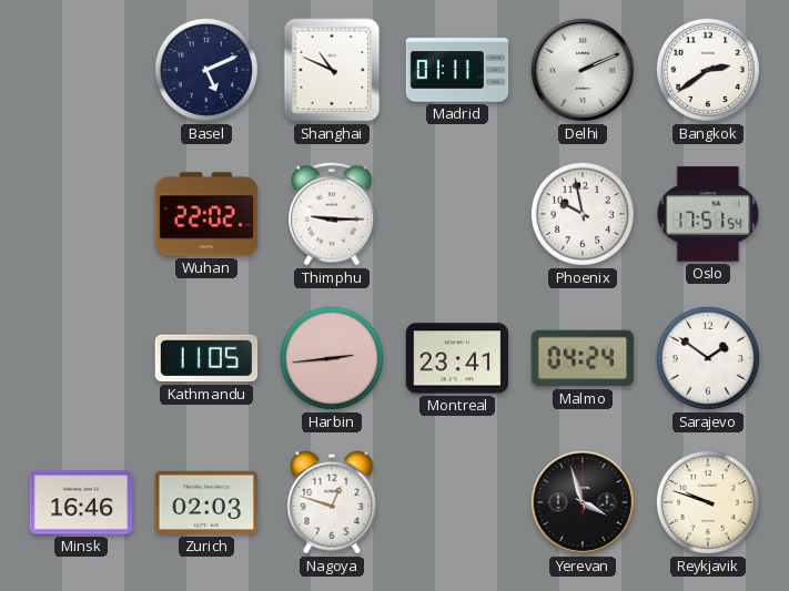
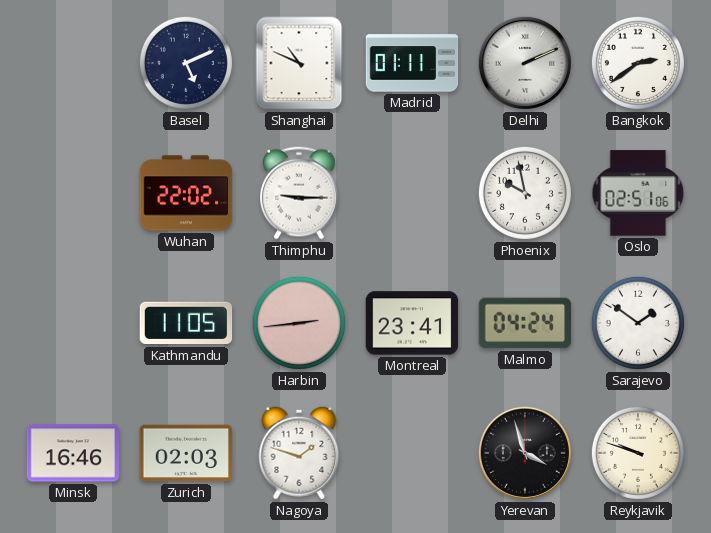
Oslo: 17:51 -> 02:51 (638, 193)
Nagoya: 12:48 -> 1:48 (299, 453)
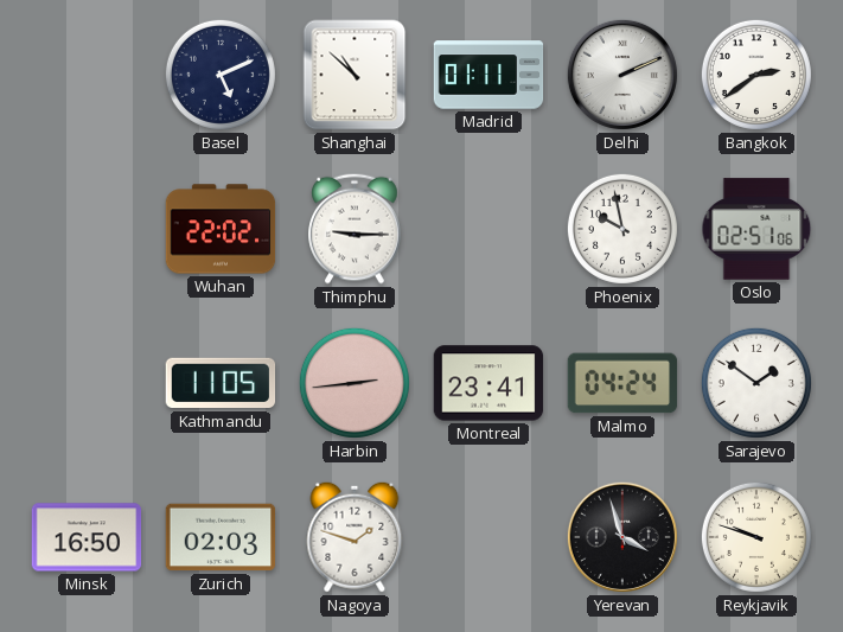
Shanghai: 10:49 -> 10:52 (355, 75)
Minsk: 16:46 -> 16:50 (87, 537)
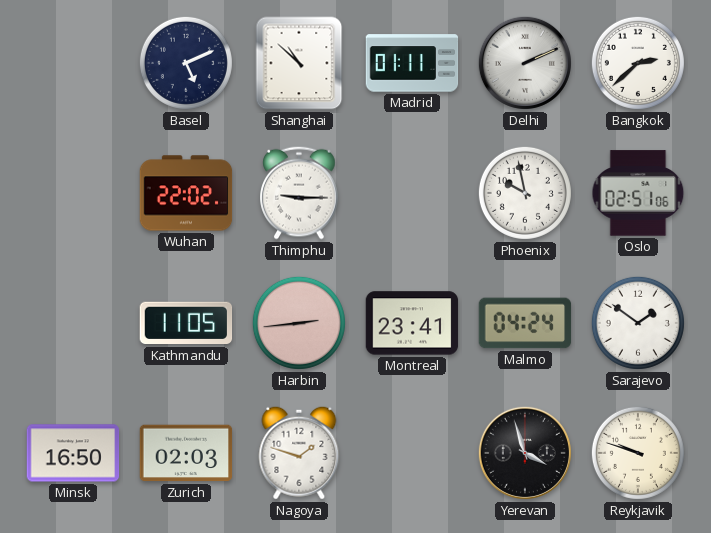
Bangkok: 2:39 -> 2:38 (638, 63)
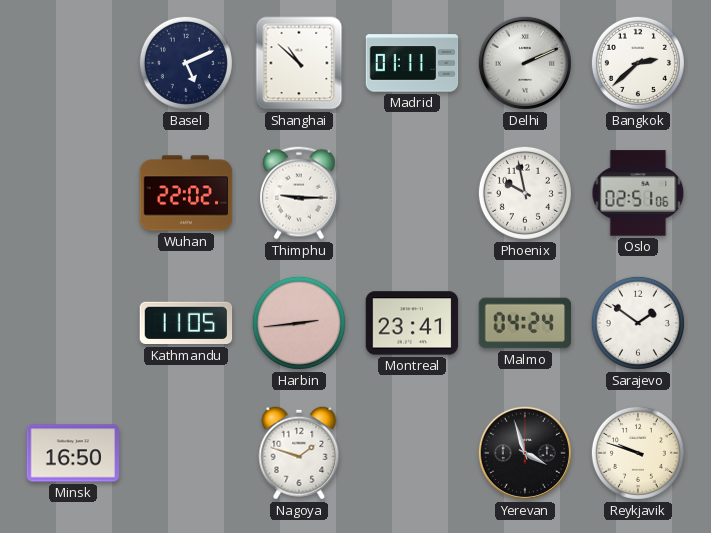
Zurich: 02:03 -> none (186, 453)
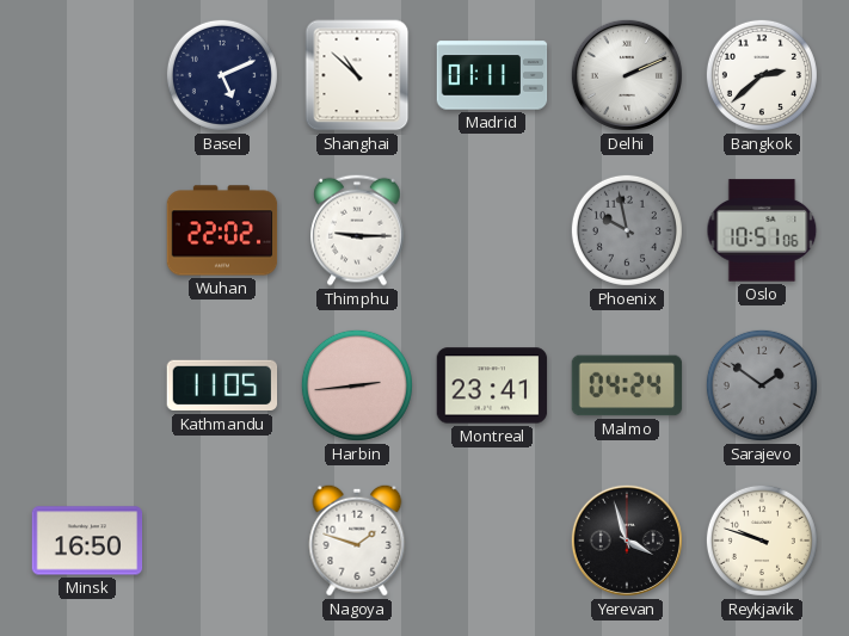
Phoenix dial: white -> grey (627, 230)
Oslo: 02:51 -> 10:51 (762, 230)
Sarajevo dial: white -> grey (762, 385)
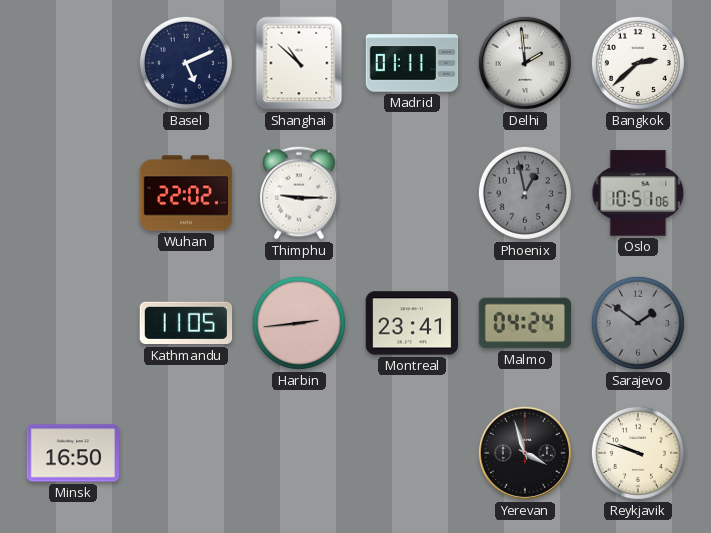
Delhi: 2:11 -> 1:59 (525, 63)
Phoenix: 9:58 -> 12:58 (525, 193)
Nagoya: 1:48 -> none (357, 541)
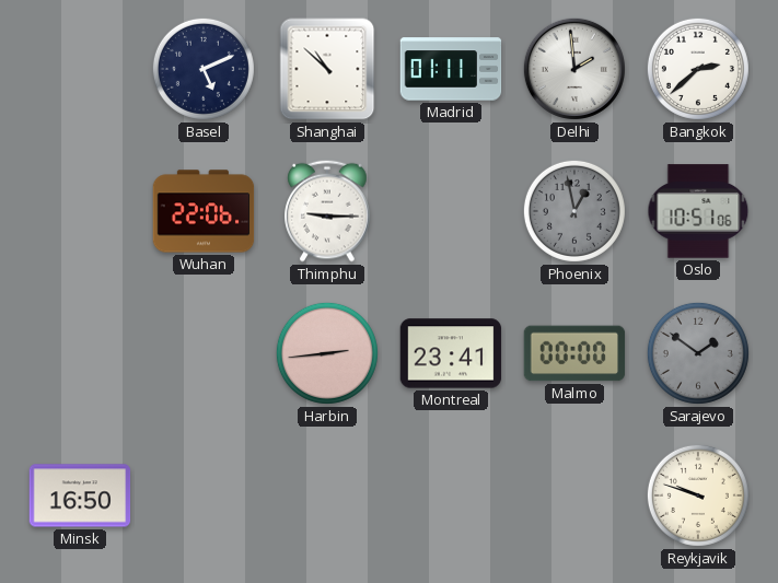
Wuhan: 22:02 -> 22:06 (204, 211)
Kathmandu: 11:05 -> none (186, 323)
Malmo: 04:24 -> 00:00 (574, 353)
Yerevan: 3:57 -> none (525, 453)
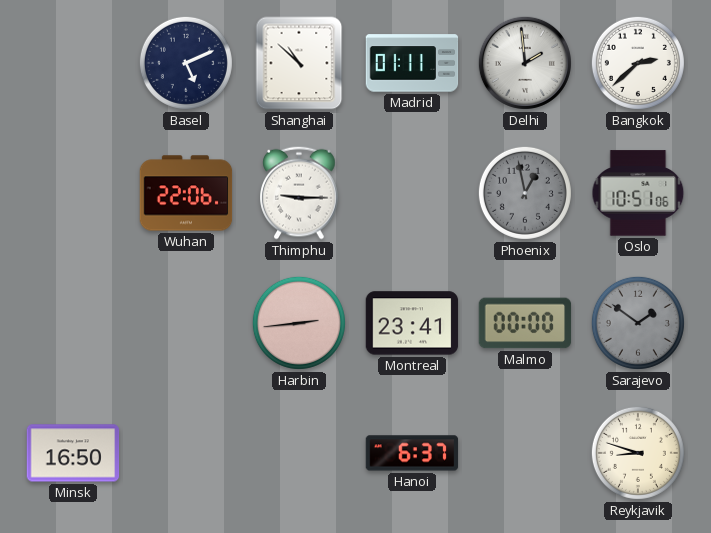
Hanoi: none -> 6:37 (412, 453)
Reykjavik: 9:48 -> 8:48 (638, 453)
